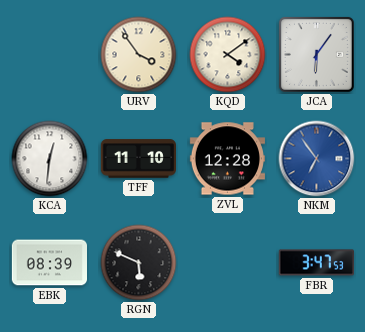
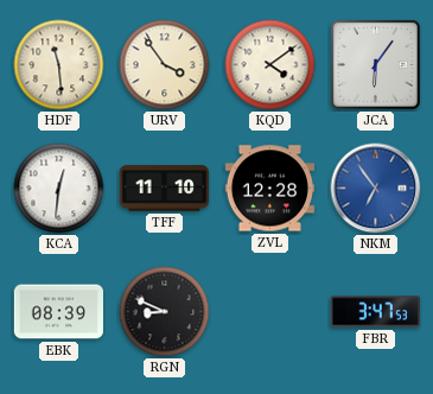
HDF: none -> 11:29 (59, 65)
RGN: 5:49 -> 8:49 (165, 312)
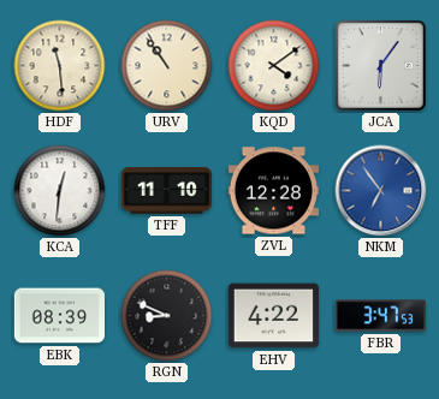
URV: 3:54 -> 10:54 (167, 66)
EHV: none -> 4:22 (273, 316)
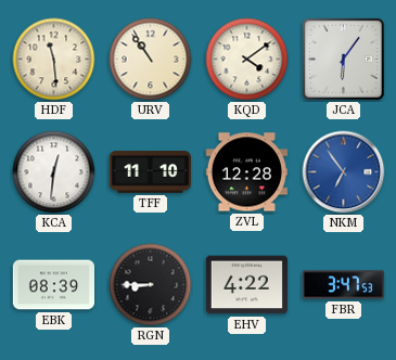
RGN: 8:49 -> 8:45 (151, 285)
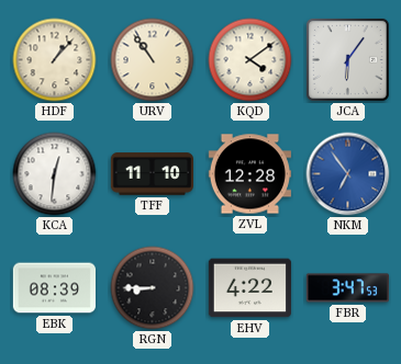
HDF: 11:29 -> 1:07 (55, 60)
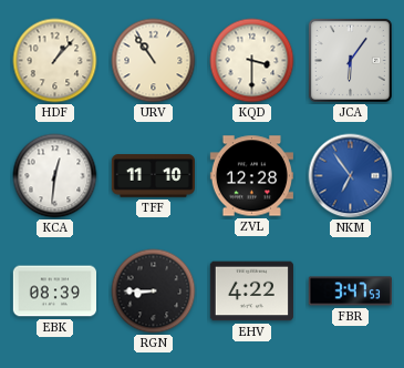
KQD: 4:09 -> 3:30 (252, 61)
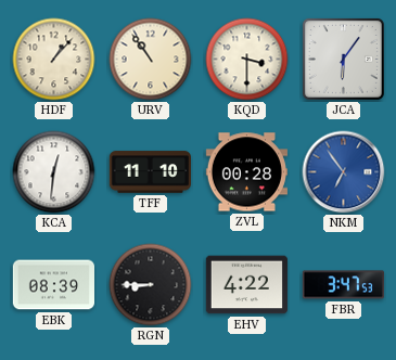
ZVL: 12:28 -> 00:28 (246, 172)
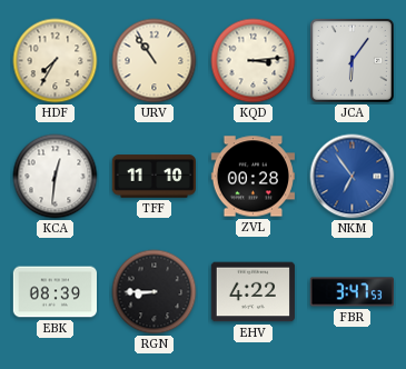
HDF: 1:07 -> 7:35 (56, 61)
KQD: 3:30 -> 3:14 (254, 61)
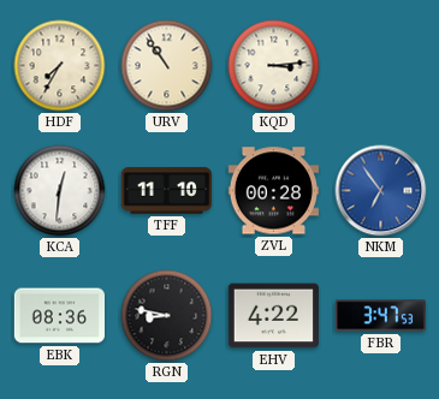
JCA: 6:06 -> none (351, 60)
EBK: 08:39 -> 08:36 (59, 316)
RGN: 8:45 -> 8:47 (167, 316)
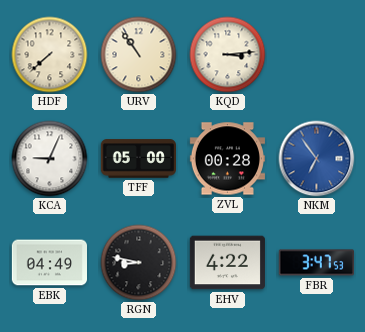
HDF: 7:35 -> 7:38 (50, 55)
KCA: 12:31 -> 9:04 (50, 159)
TFF: 11:10 -> 05:00 (138, 159)
EBK: 08:36 -> 04:49 (49, 263)
